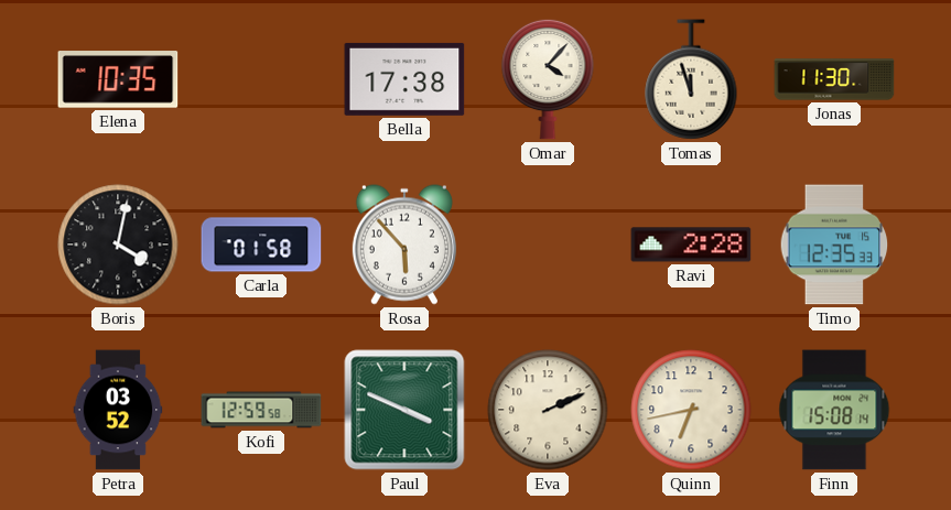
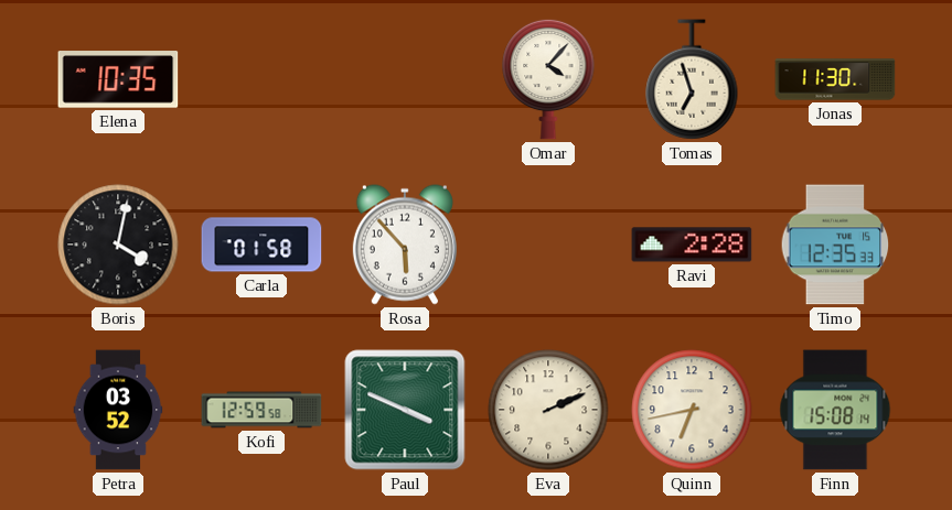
Bella: 17:38 -> none (404, 79)
Tomas: 11:57 -> 6:57 (692, 79)
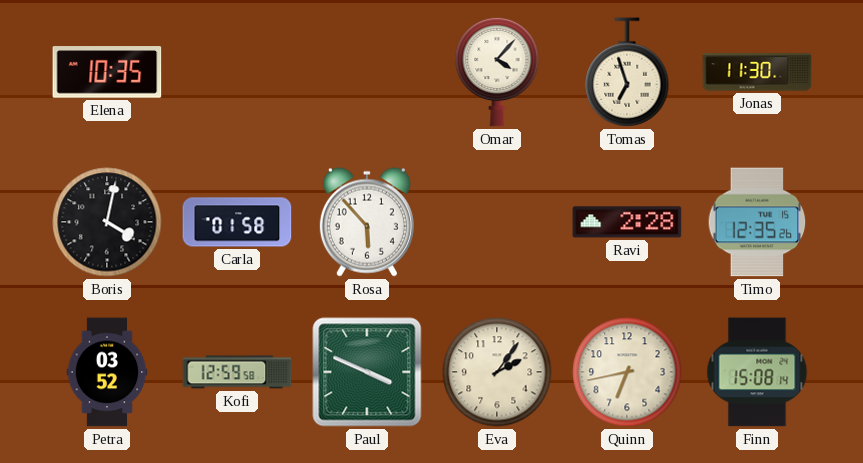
Timo: 12:35:33 -> 12:35:26 (757, 222)
Eva: 2:11 -> 2:06 (497, 372)
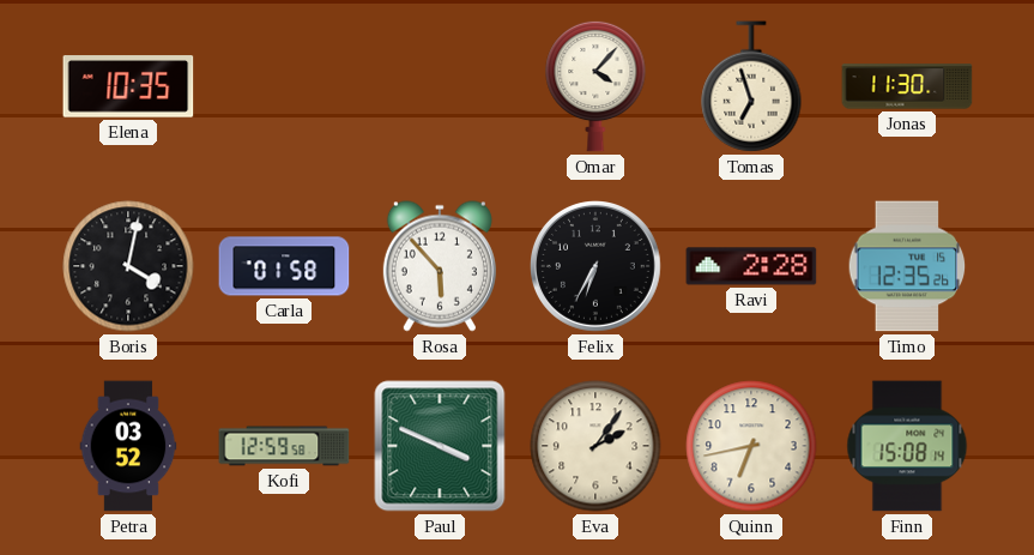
Felix: none -> 6:35 (597, 267)
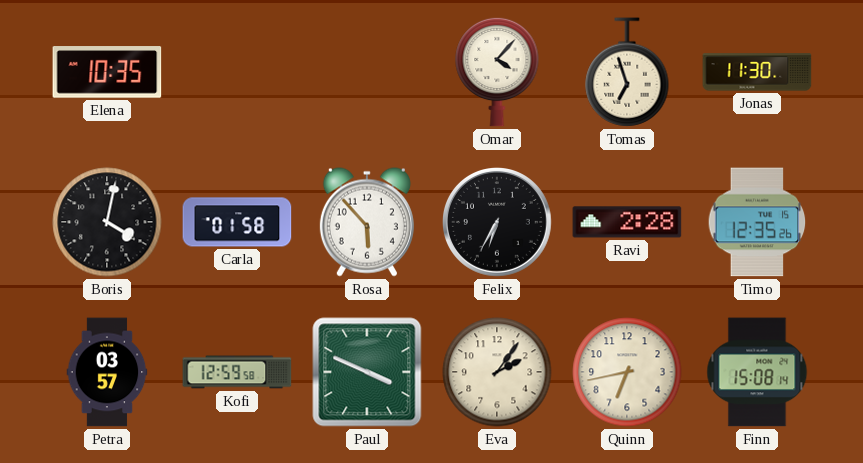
Petra: 03:52 -> 03:57 (107, 372)
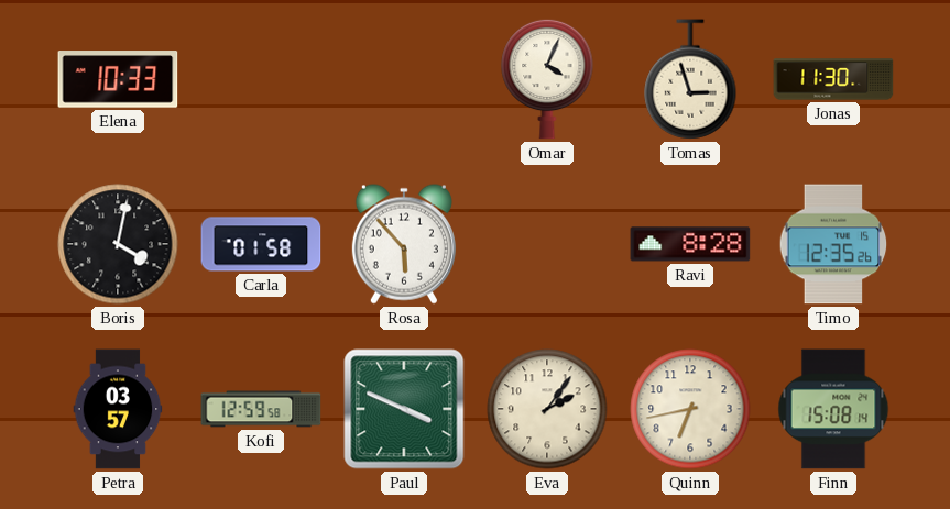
Elena: 10:35 -> 10:33 (118, 79)
Omar: 4:07 -> 4:04 (547, 79)
Tomas: 6:57 -> 2:57 (690, 79)
Felix: 6:35 -> none (498, 223)
Ravi: 2:28 -> 8:28 (690, 244)
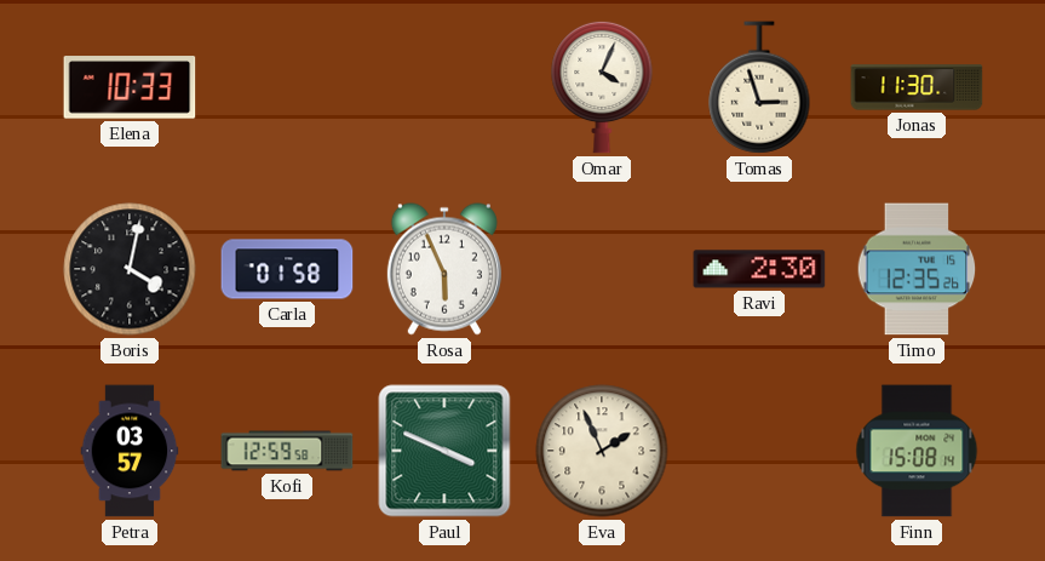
Rosa: 5:53 -> 5:56 (444, 269)
Ravi: 8:28 -> 2:30 (759, 269)
Eva: 2:06 -> 1:56 (602, 451)
Quinn: 6:43 -> none (690, 409)
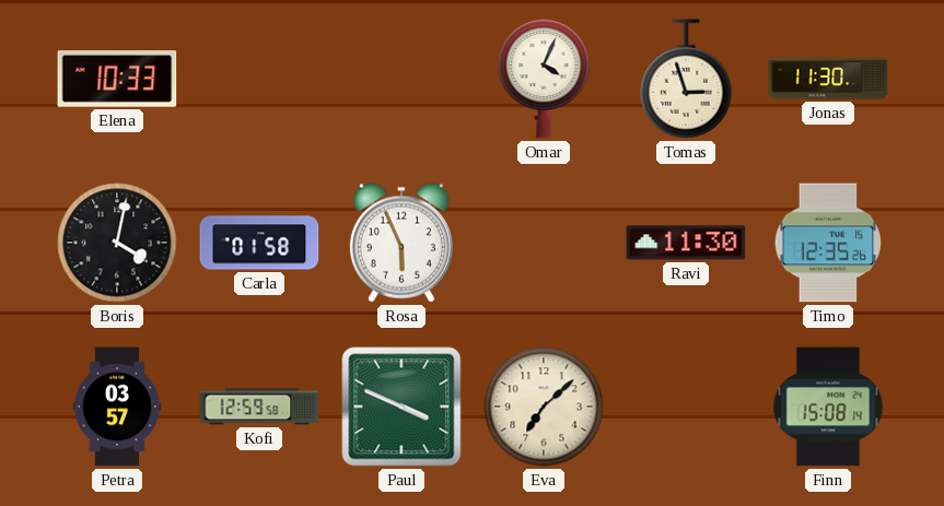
Ravi: 2:30 -> 11:30 (686, 243)
Eva: 1:56 -> 7:08 (544, 407)
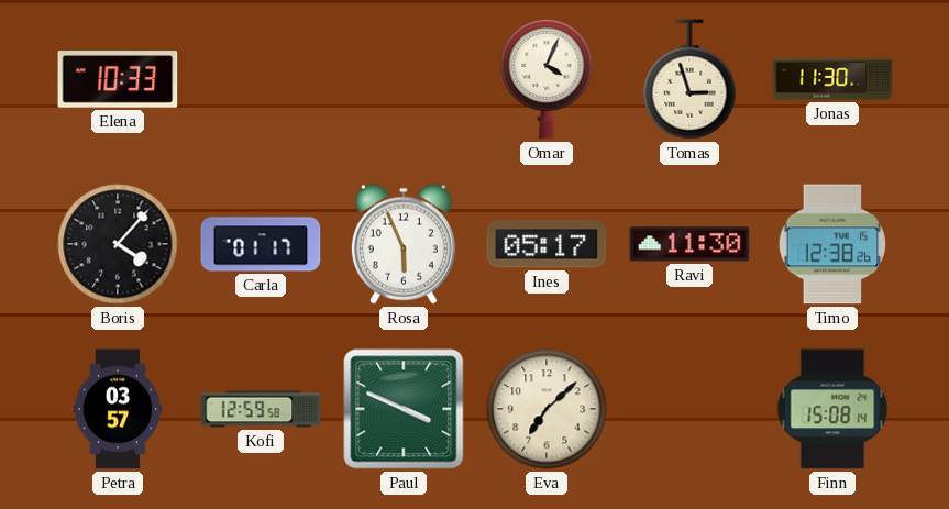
Boris: 4:02 -> 4:07 (118, 244)
Carla: 01:58 -> 01:17 (261, 244)
Ines: none -> 05:17 (547, 244)
Timo: 12:35 -> 12:38 (832, 244)
